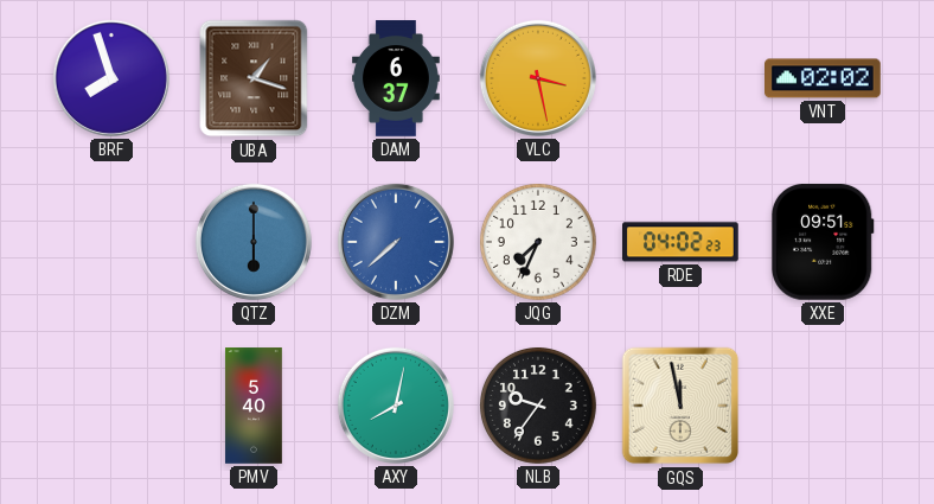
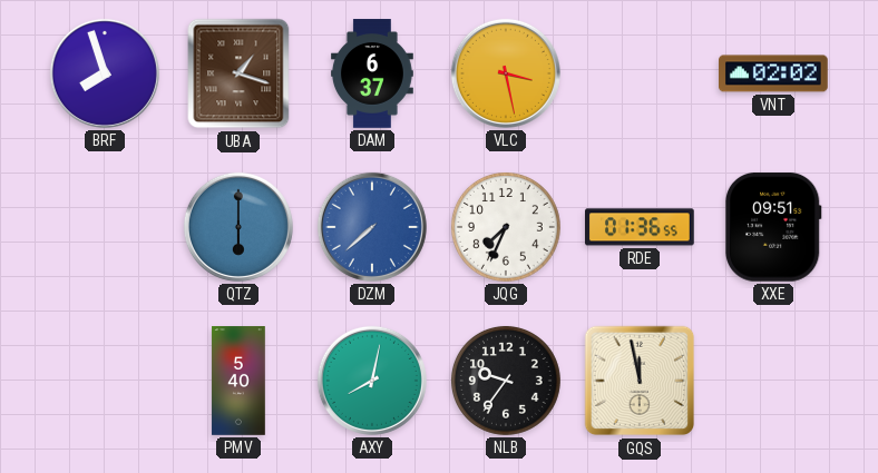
RDE: 04:02 -> 01:36 (641, 227)
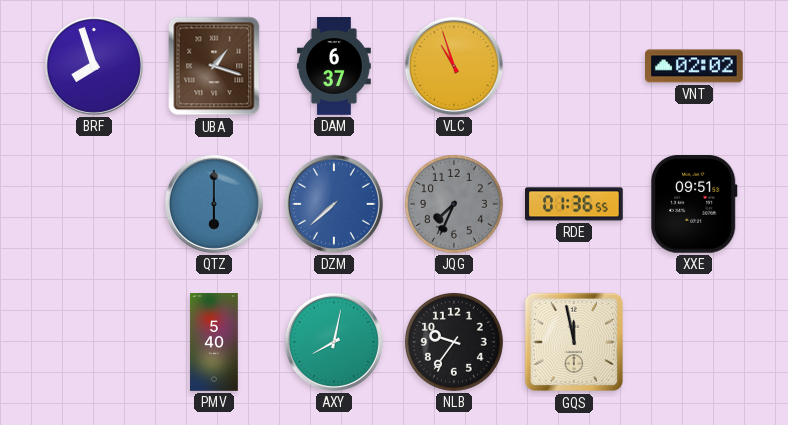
VLC: 3:28 -> 10:57 (454, 66)
JQG dial: white -> grey (454, 204)
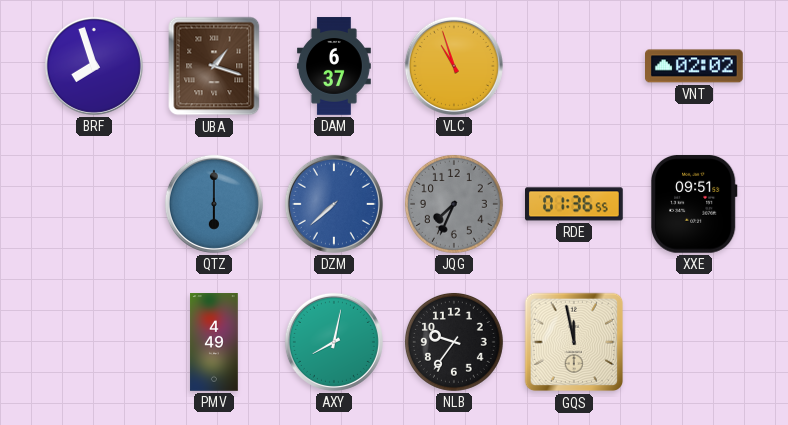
PMV: 5:40 -> 4:49 (214, 342)
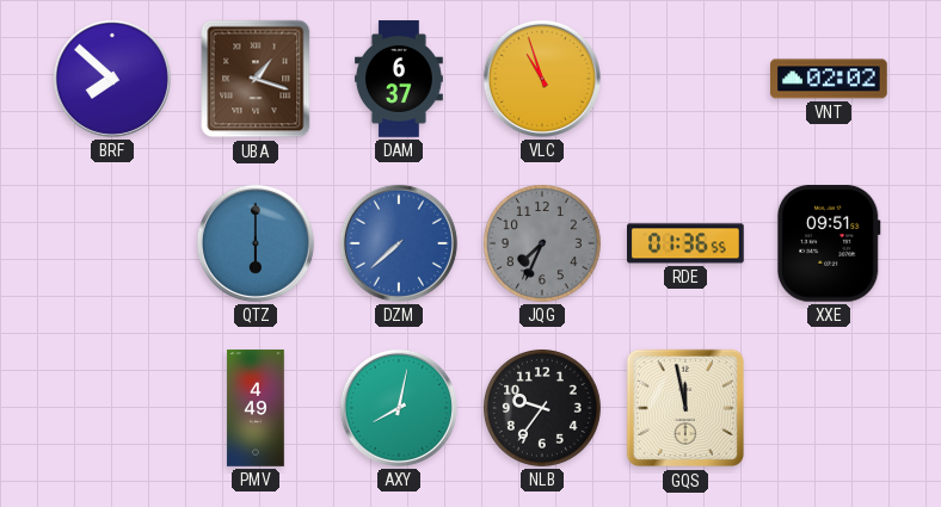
BRF: 7:57 -> 7:52 (112, 79)
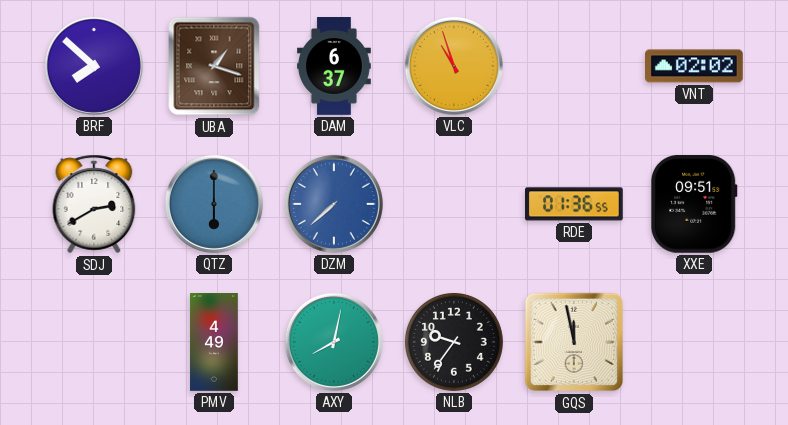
SDJ: none -> 2:40 (94, 204)
JQG: 7:34 -> none (542, 243)
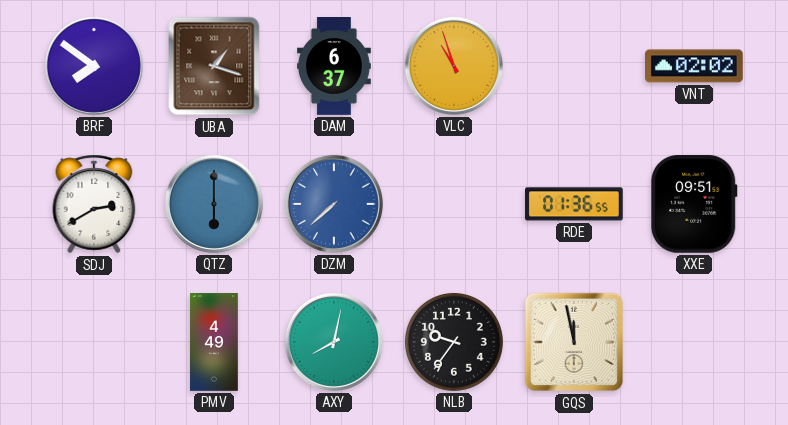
BRF: 7:52 -> 7:51 (94, 66)
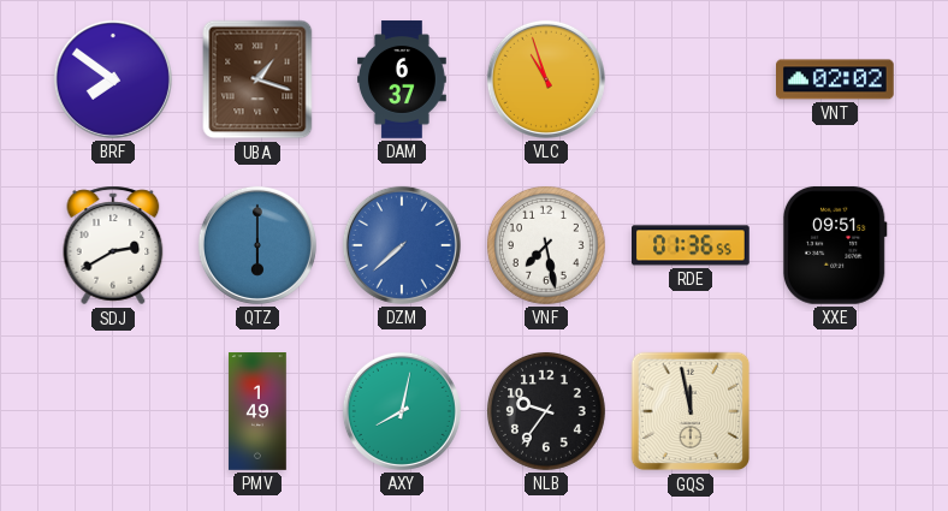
VNF: none -> 7:28 (546, 245)
PMV: 4:49 -> 1:49 (257, 411)
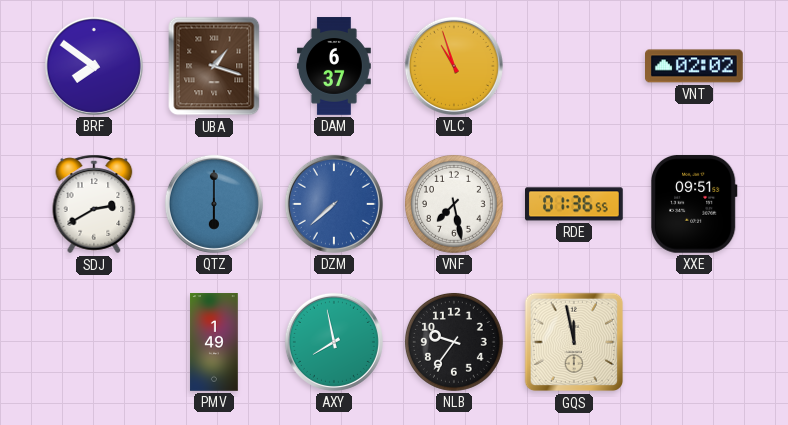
AXY: 8:02 -> 7:58 (334, 342)
